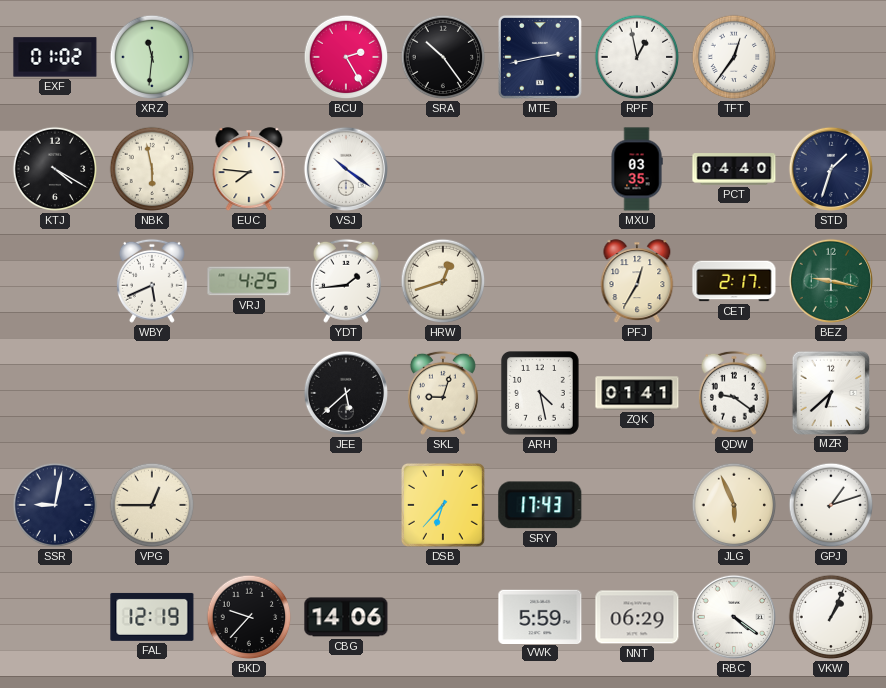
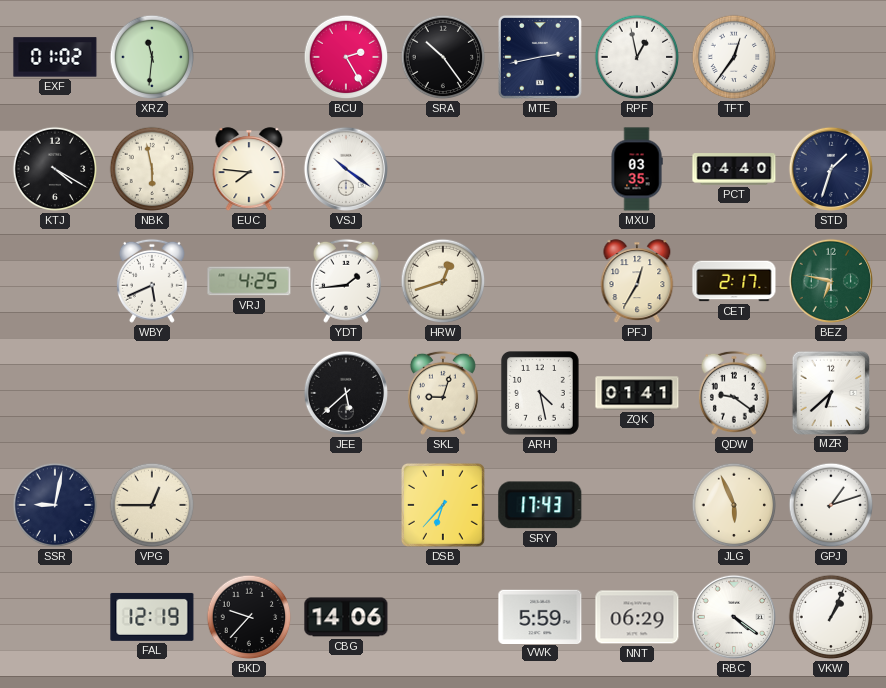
BEZ: 9:17 -> 6:47 (831, 281)
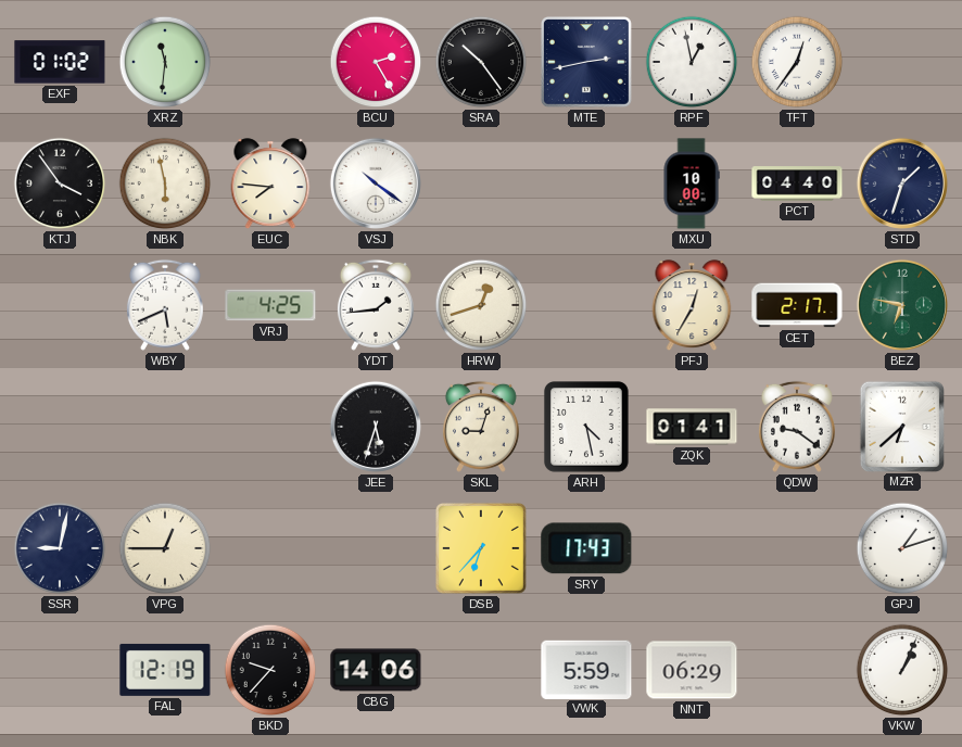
KTJ: 4:20 -> 3:54 (60, 183)
MXU: 03:35 -> 10:00 (692, 183)
JEE: 5:38 -> 5:33 (376, 427)
JLG: 5:56 -> none (734, 505)
RBC: 4:21 -> none (734, 617)
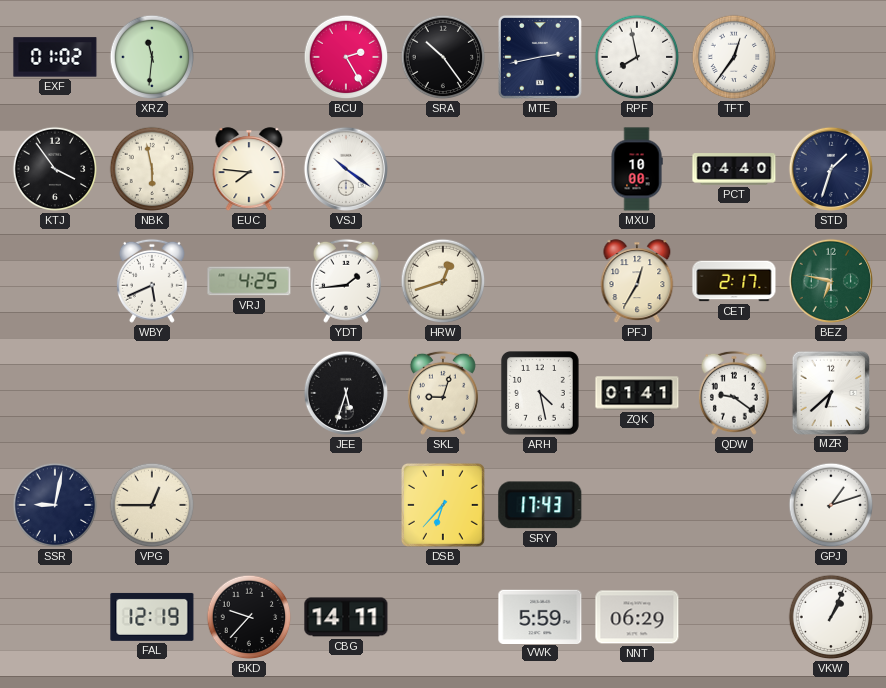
RPF: 12:58 -> 7:58 (637, 57)
CBG: 14:06 -> 14:11 (346, 617)
